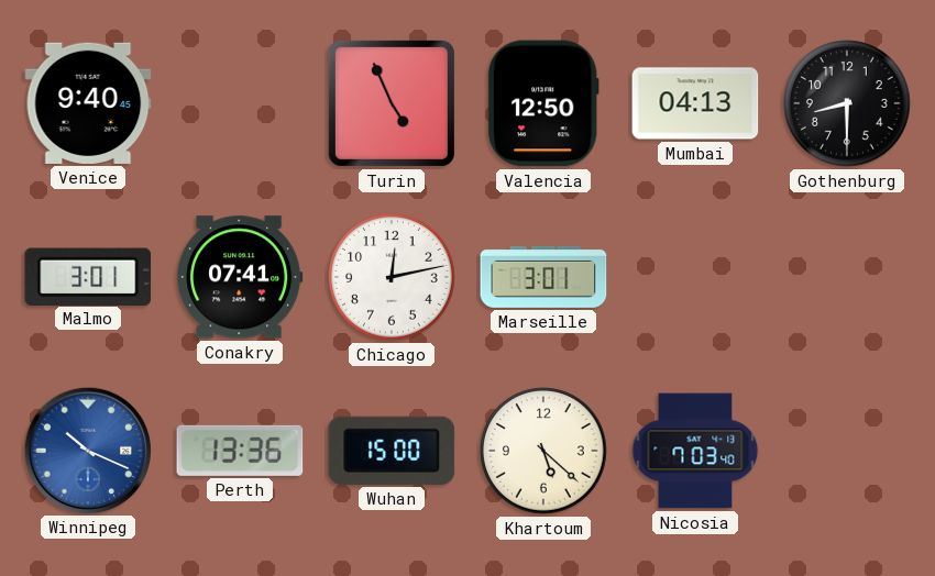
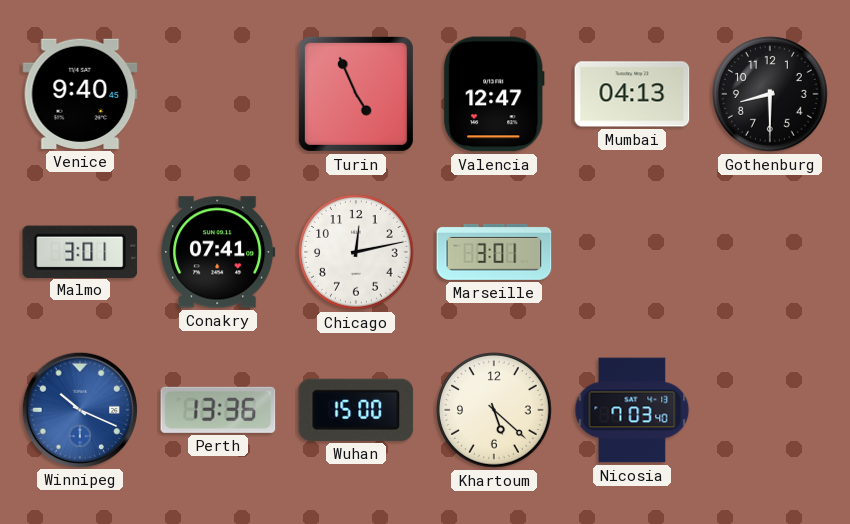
Valencia: 12:50 -> 12:47 (494, 94)
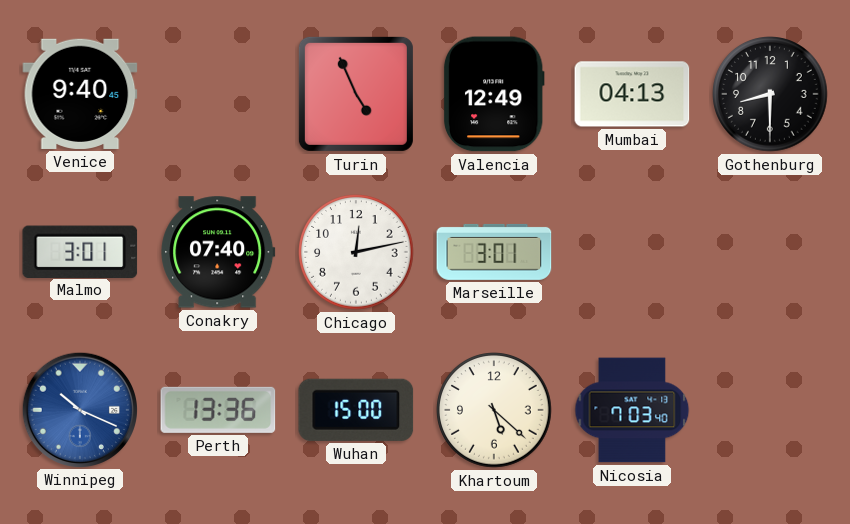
Valencia: 12:47 -> 12:49 (494, 94)
Conakry: 07:41 -> 07:40 (218, 252)
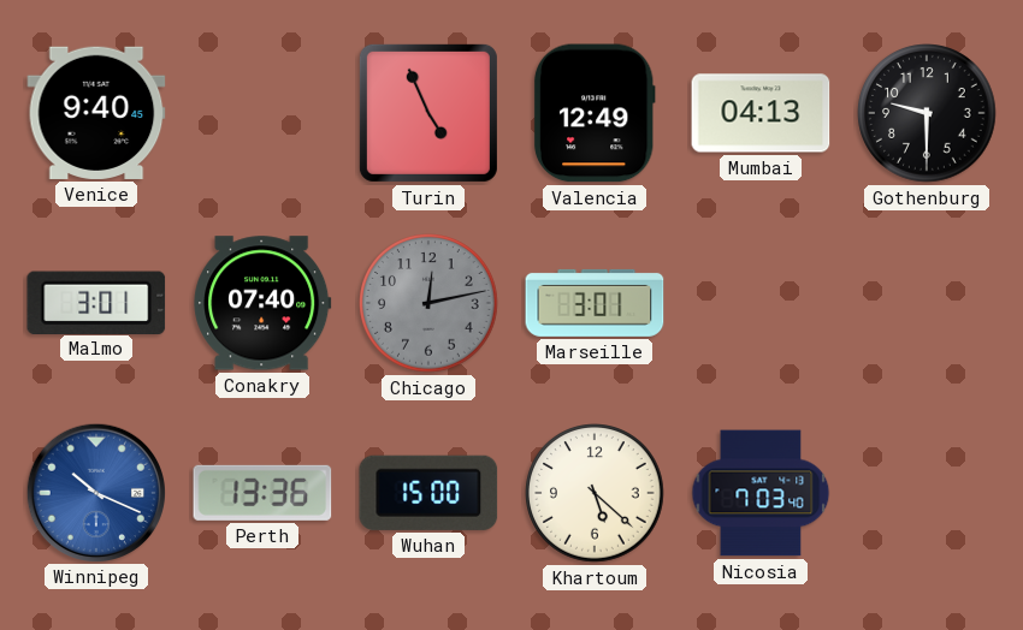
Gothenburg: 8:30 -> 9:30 (927, 113)
Chicago dial: white -> grey (428, 303)
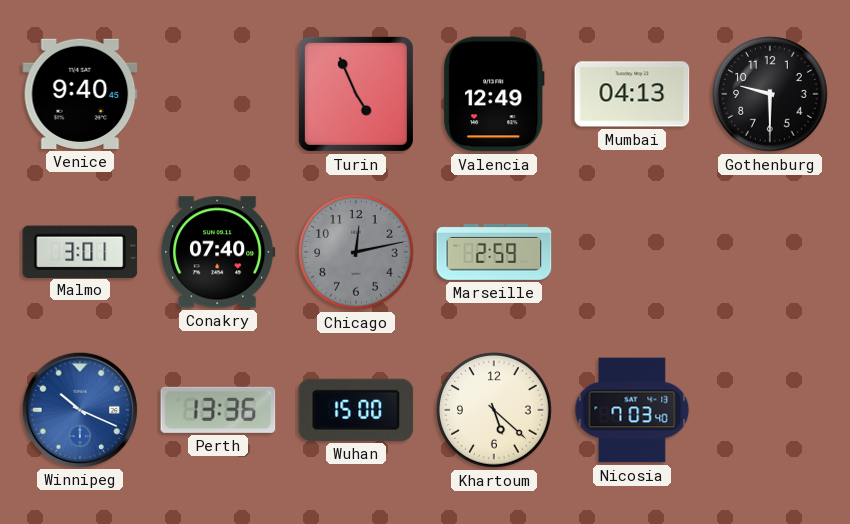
Marseille: 3:01 -> 2:59 (494, 252)
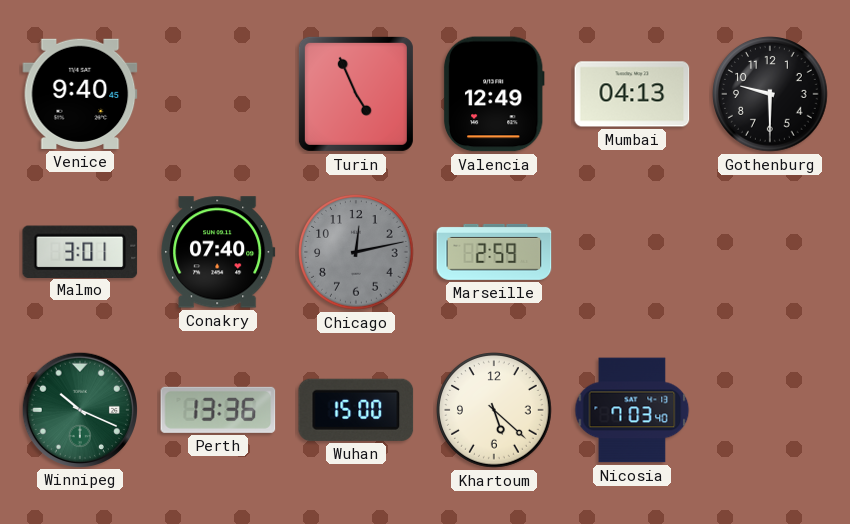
Winnipeg dial: blue -> green (79, 409)
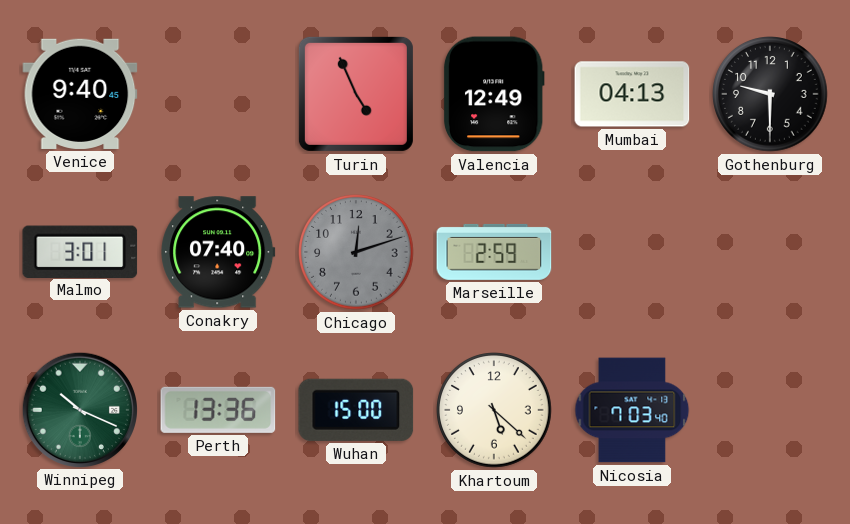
Chicago: 12:13 -> 12:12 (356, 252)
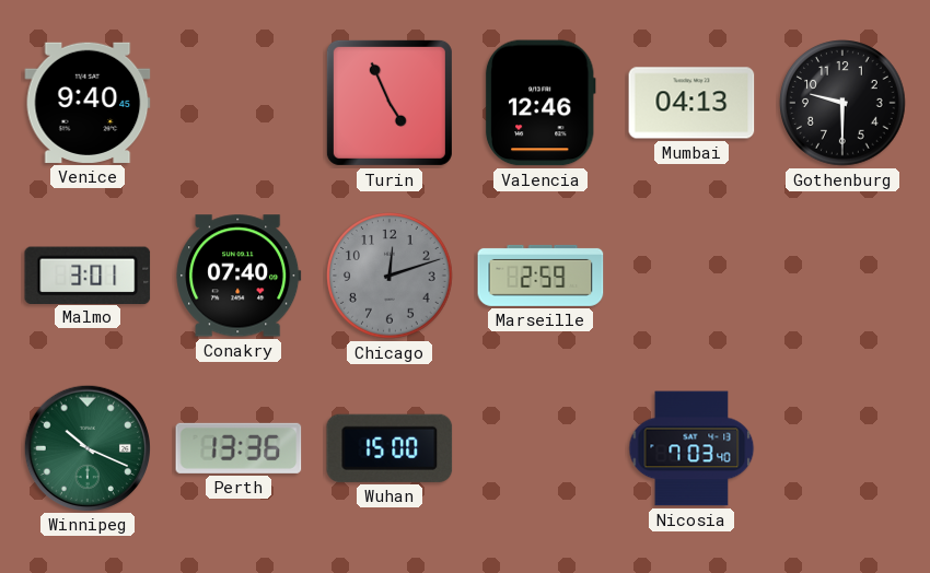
Valencia: 12:49 -> 12:46 (540, 103)
Khartoum: 5:22 -> none (494, 410)
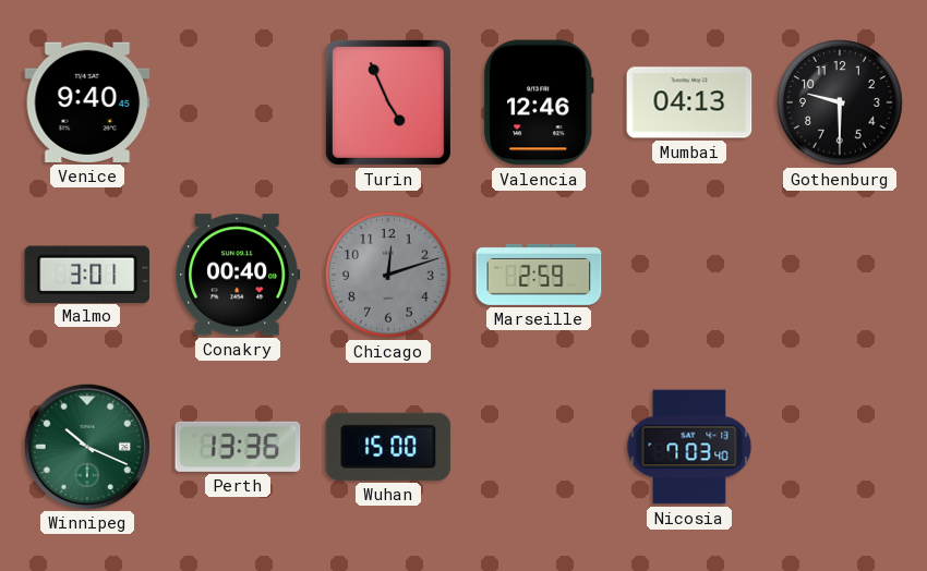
Conakry: 07:40 -> 00:40 (238, 275)
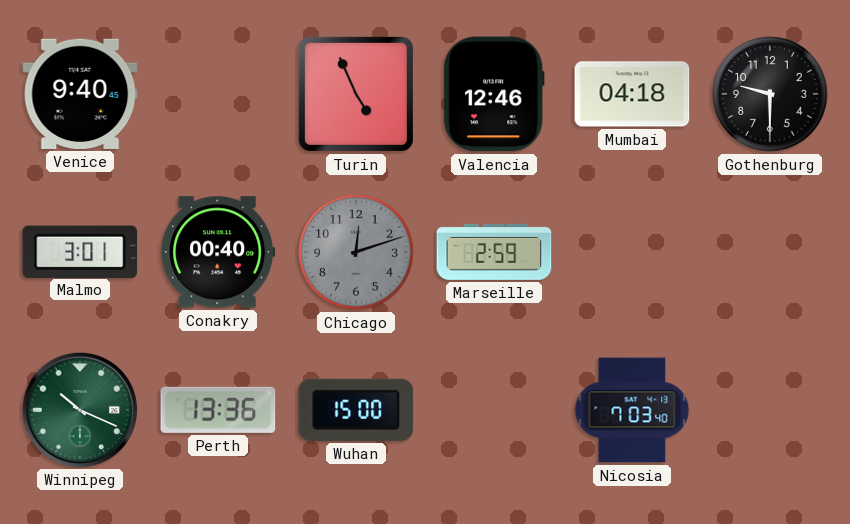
Mumbai: 04:13 -> 04:18 (632, 94)
